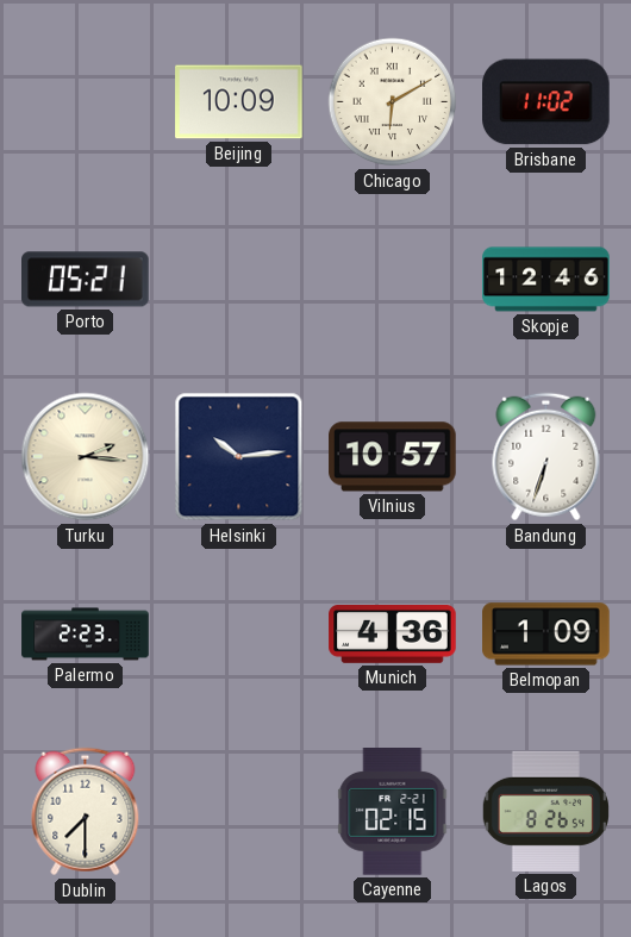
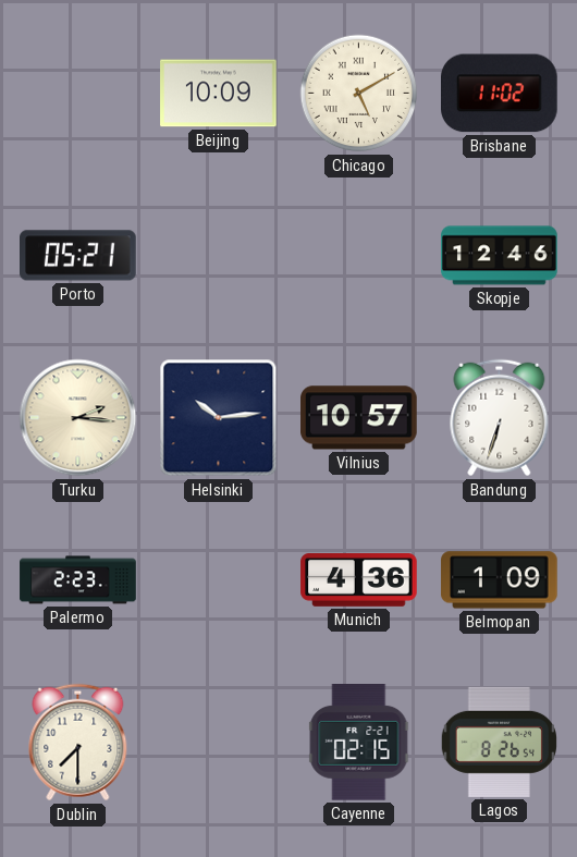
Chicago: 6:10 -> 5:10 (359, 94)
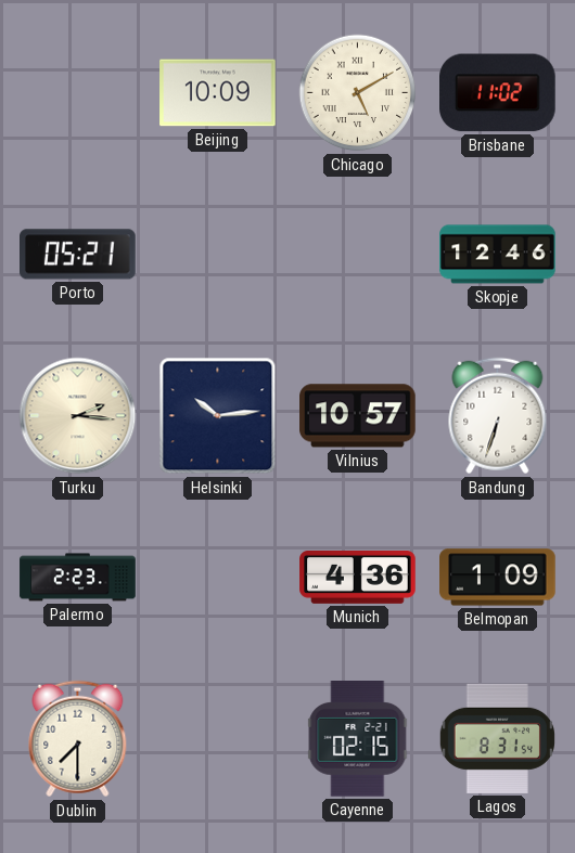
Lagos: 8:26 -> 8:31 (497, 738)
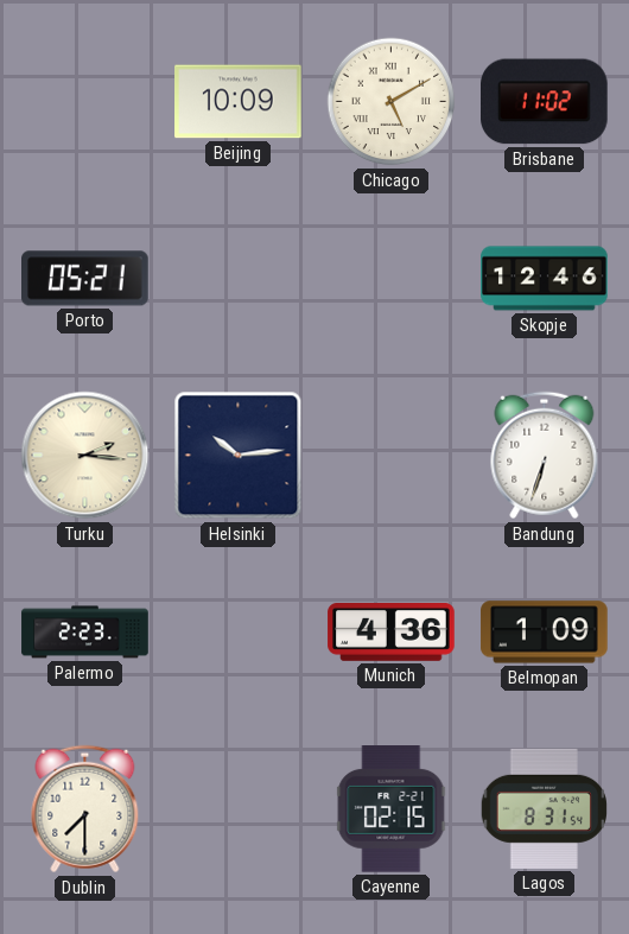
Vilnius: 10:57 -> none (358, 416)
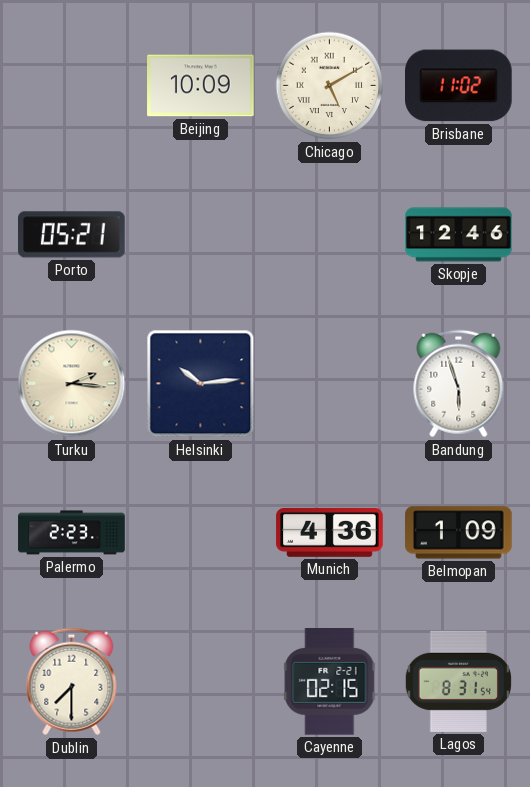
Bandung: 6:33 -> 5:57 (459, 384)
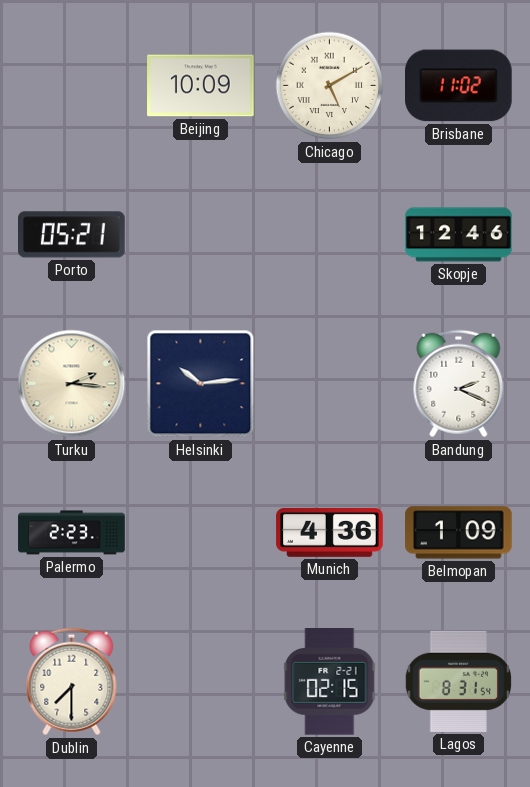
Bandung: 5:57 -> 2:19 (459, 384)
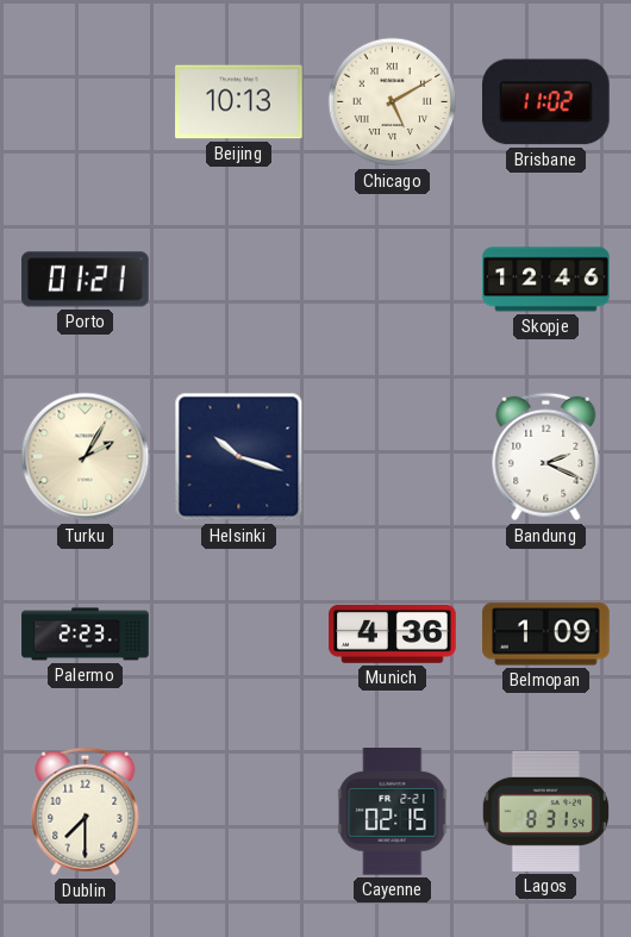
Beijing: 10:09 -> 10:13 (239, 102)
Porto: 05:21 -> 01:21 (86, 280)
Turku: 2:16 -> 2:05 (86, 457)
Helsinki: 10:14 -> 10:18 (239, 457)
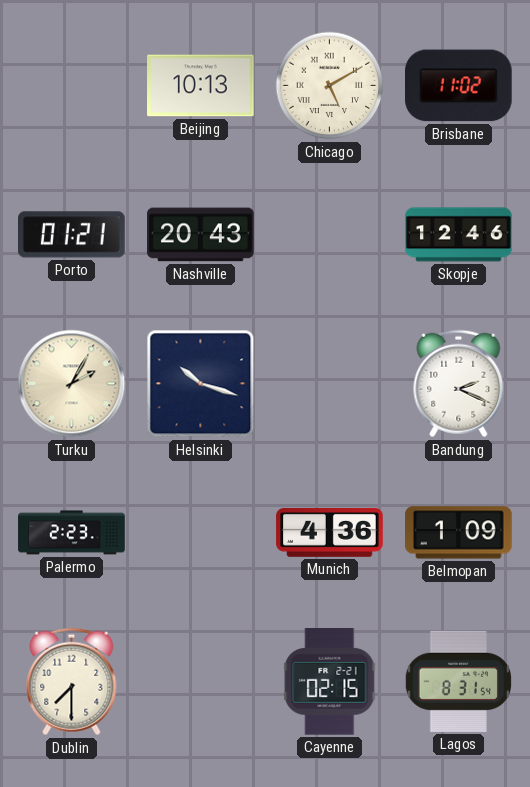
Nashville: none -> 20:43 (201, 235)
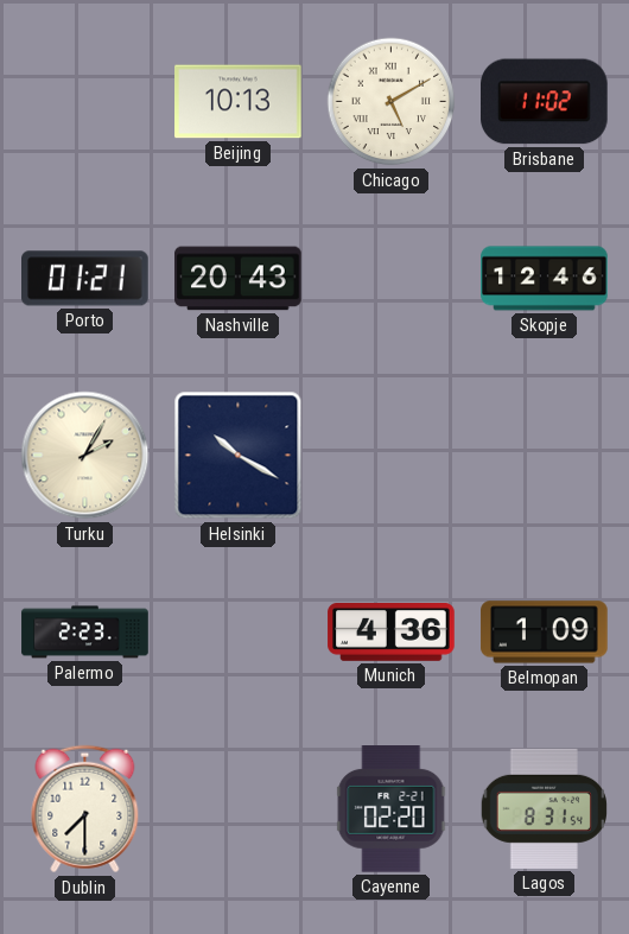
Helsinki: 10:18 -> 10:20 (239, 456)
Bandung: 2:19 -> none (459, 384)
Cayenne: 02:15 -> 02:20 (392, 809)
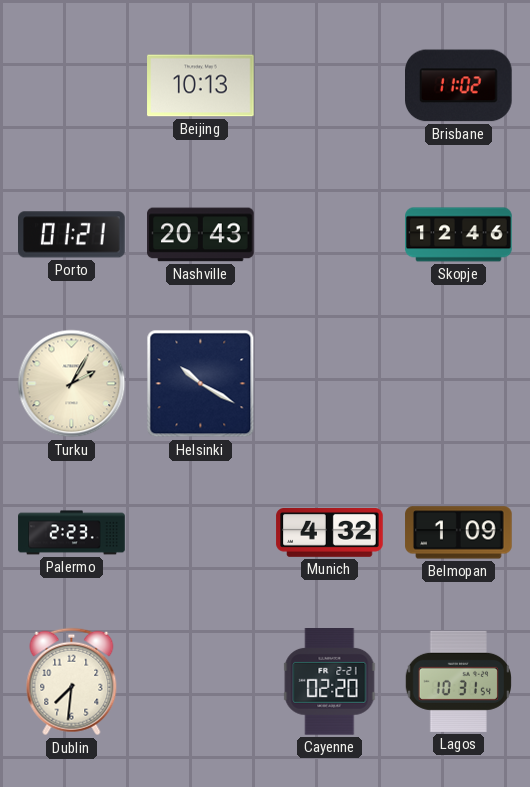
Chicago: 5:10 -> none (392, 102)
Munich: 4:36 -> 4:32 (330, 533)
Dublin: 7:30 -> 7:31 (72, 682)
Lagos: 8:31 -> 10:31 (458, 681)
